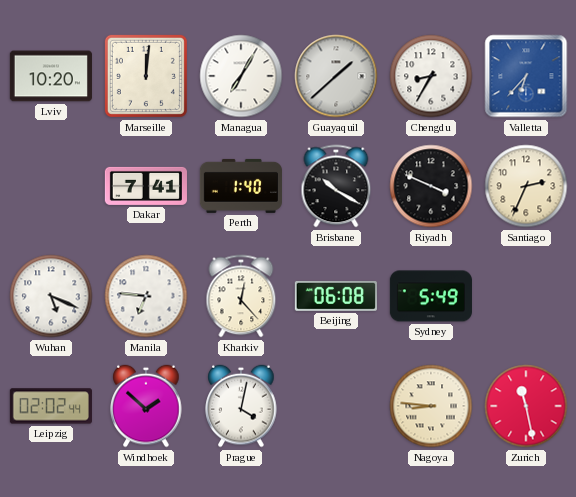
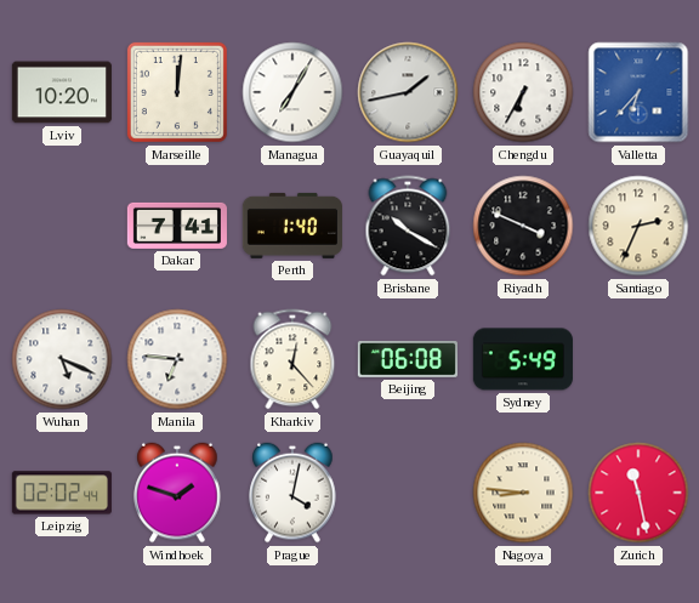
Guayaquil: 1:38 -> 1:43 (408, 92)
Chengdu: 8:35 -> 6:35 (523, 92)
Windhoek: 1:52 -> 1:48 (177, 493)
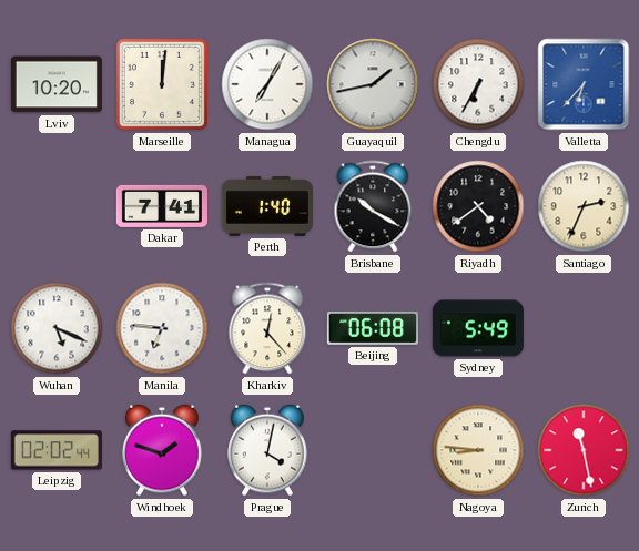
Riyadh: 3:49 -> 4:39 (478, 206)
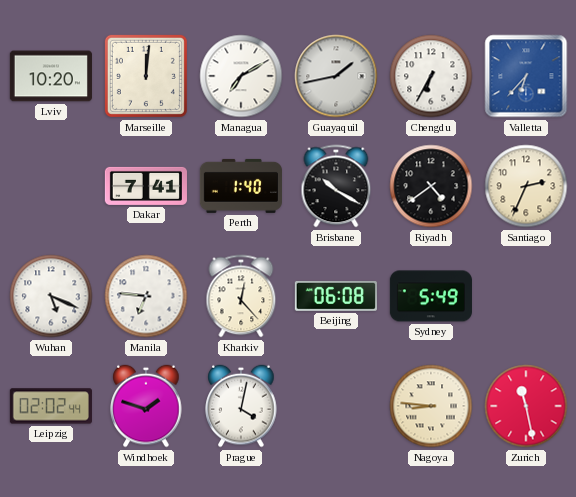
Managua: 7:05 -> 7:10 (241, 76)
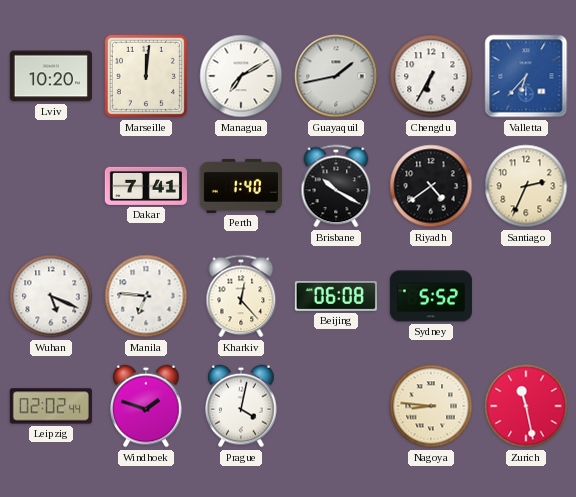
Sydney: 5:49 -> 5:52 (431, 296)
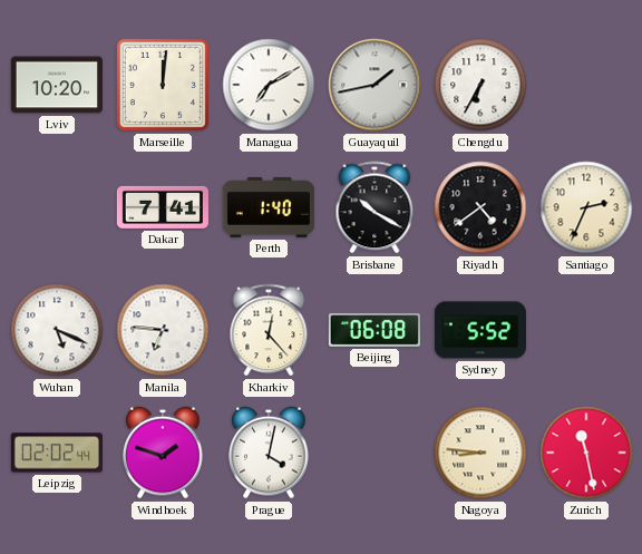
Valletta: 6:37 -> none (526, 76)
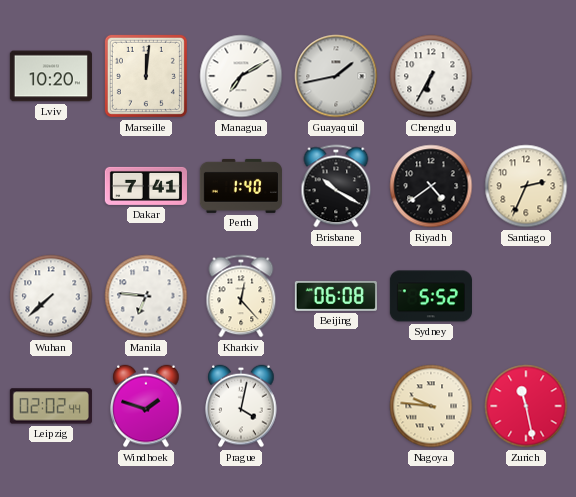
Wuhan: 5:19 -> 7:38 (51, 296)
Nagoya: 8:46 -> 9:46 (431, 406)
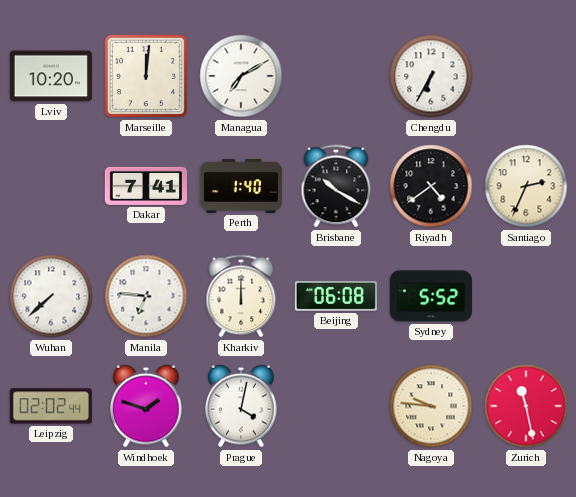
Guayaquil: 1:43 -> none (336, 76)
Kharkiv: 12:23 -> 12:00 (241, 296)
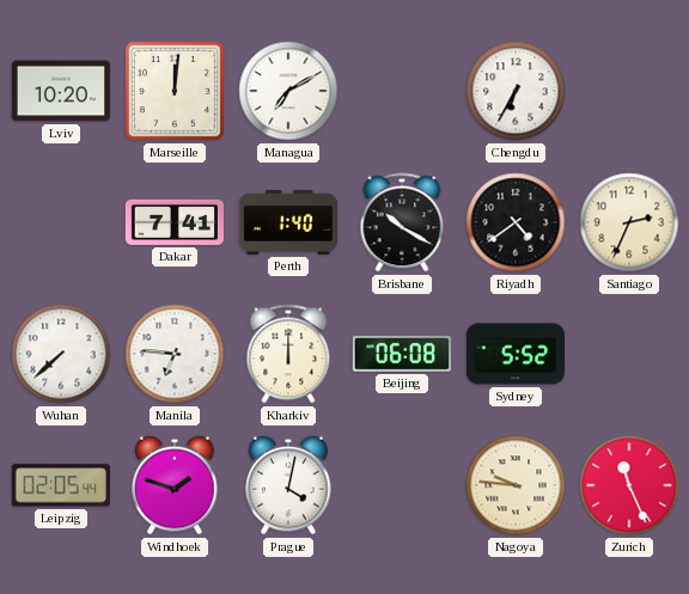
Leipzig: 02:02 -> 02:05 (61, 485)
Zurich: 11:28 -> 11:26 (629, 485)
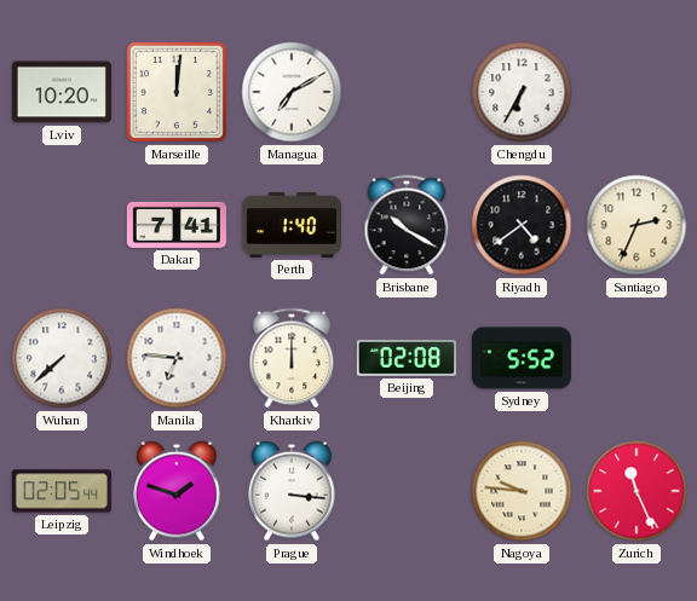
Beijing: 06:08 -> 02:08 (407, 358)
Prague: 4:02 -> 3:16 (292, 491)
